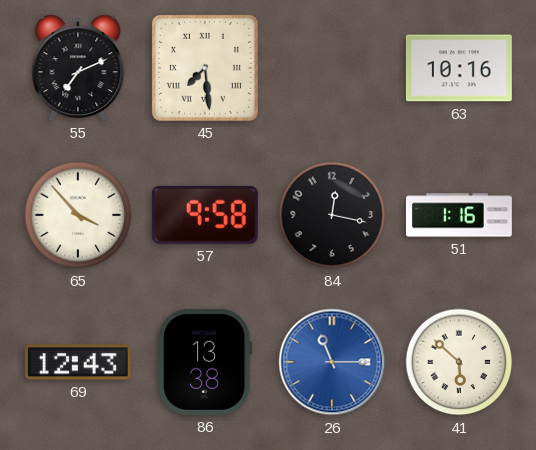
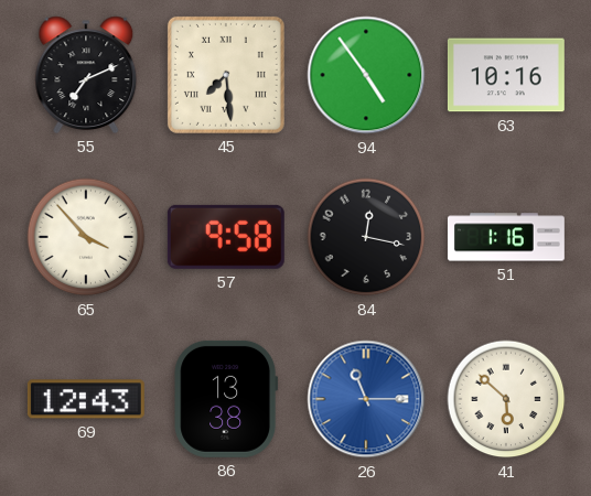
94: none -> 4:54 (366, 75)
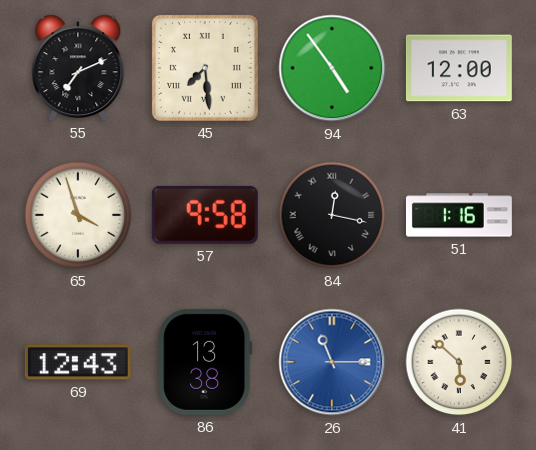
63: 10:16 -> 12:00 (459, 68)
65: 3:53 -> 3:57 (78, 215)
84 numerals: Arabic -> Roman (332, 215)
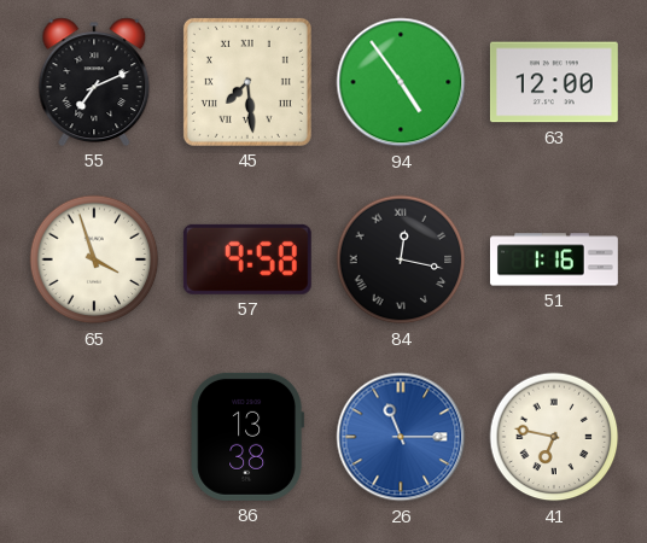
69: 12:43 -> none (78, 362)
41: 5:52 -> 6:47 (554, 437)
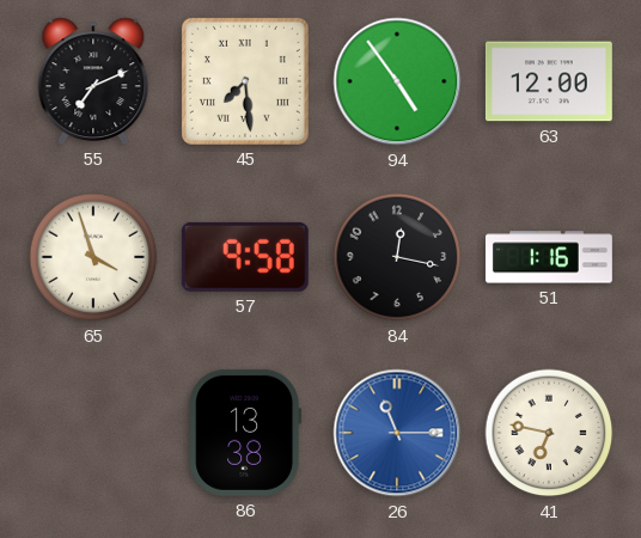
84 numerals: Roman -> Arabic (397, 257)
